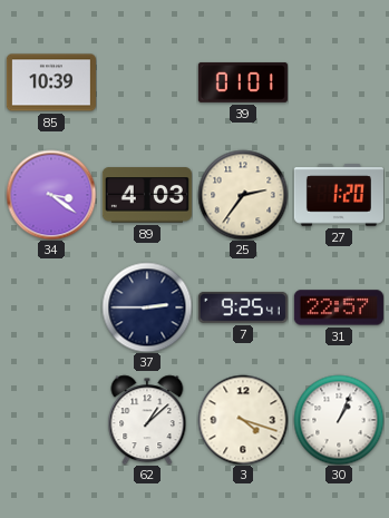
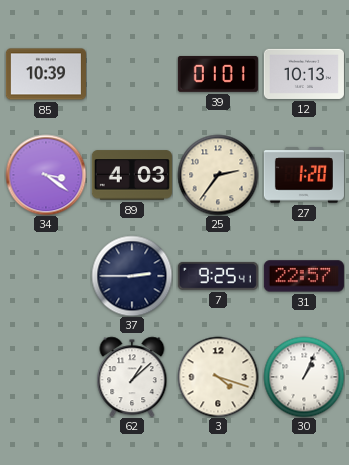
12: none -> 10:13 (304, 74)
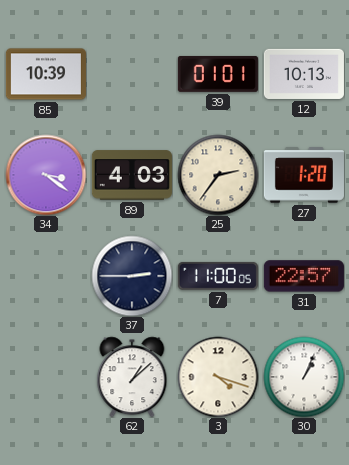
7: 9:25 -> 11:00 (218, 276)
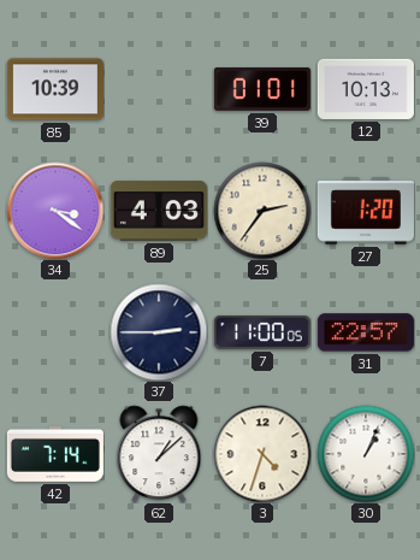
42: none -> 7:14 (55, 454)
3: 4:18 -> 4:33 (262, 454)
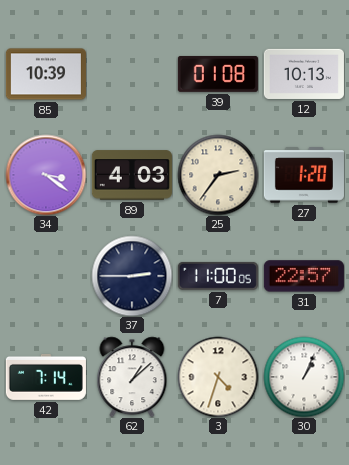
39: 01:01 -> 01:08 (218, 74)
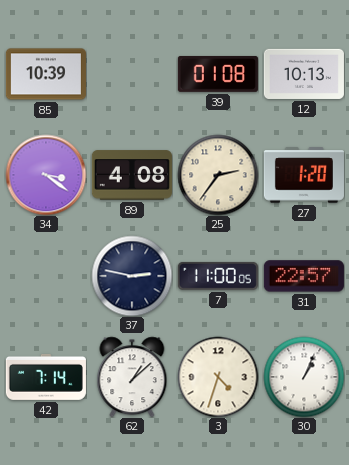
89: 4:03 -> 4:08 (132, 175)
37: 2:45 -> 2:47 (132, 276)
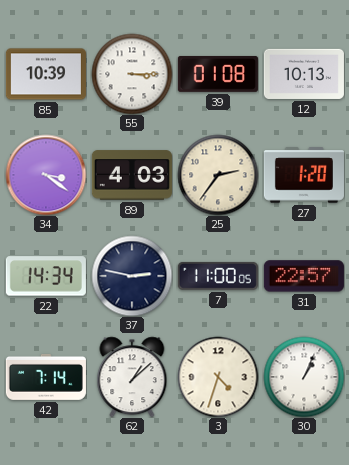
55: none -> 3:15 (132, 74)
89: 4:08 -> 4:03 (132, 175)
22: none -> 14:34 (46, 276)
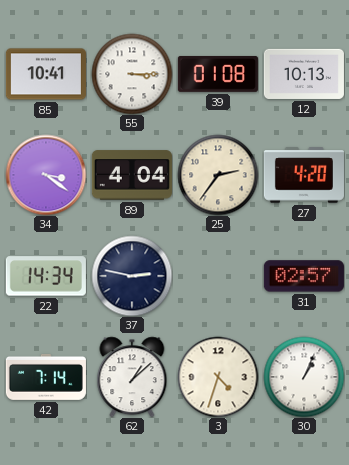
85: 10:39 -> 10:41 (46, 74)
89: 4:03 -> 4:04 (132, 175)
27: 1:20 -> 4:20 (304, 175)
7: 11:00 -> none (218, 276)
31: 22:57 -> 02:57 (304, 276)
